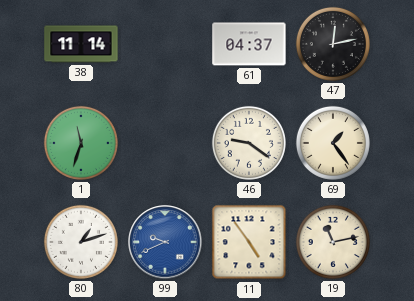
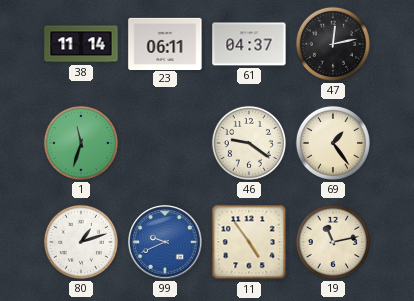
23: none -> 06:11 (165, 43)
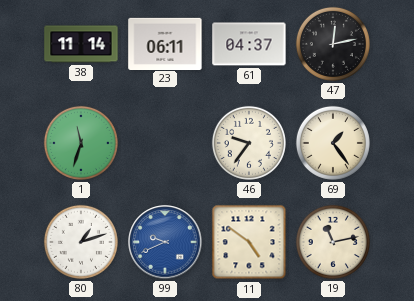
46: 9:21 -> 9:36 (249, 143)
11: 4:54 -> 4:51 (249, 242)
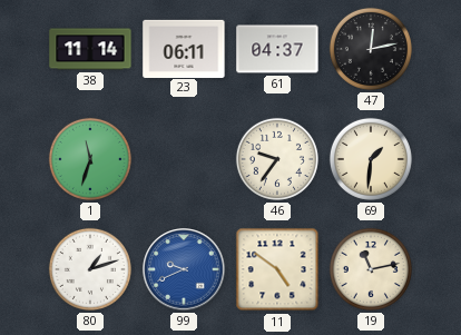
69: 1:24 -> 1:31 (371, 159)
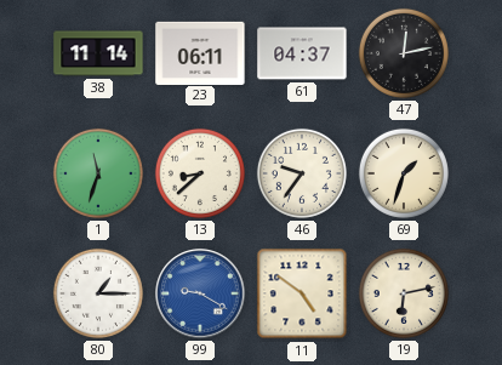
13: none -> 8:38 (200, 173)
69: 1:31 -> 1:33 (404, 173)
80: 1:12 -> 1:15 (98, 293)
99: 9:41 -> 9:20 (200, 293)
19: 11:13 -> 6:13 (404, 293)
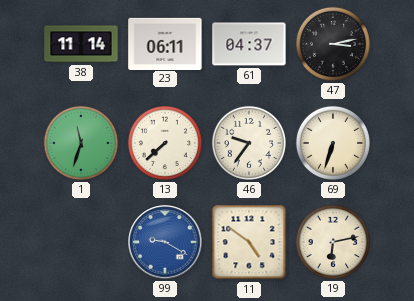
47: 12:13 -> 3:13 (333, 44)
13: 8:38 -> 7:38 (165, 143)
69: 1:33 -> 6:33 (333, 143)
80: 1:15 -> none (98, 293)
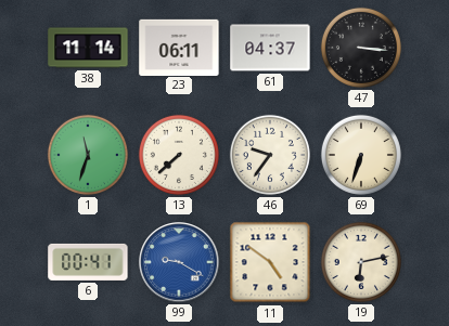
47: 3:13 -> 3:16 (361, 48)
6: none -> 00:41 (88, 262)
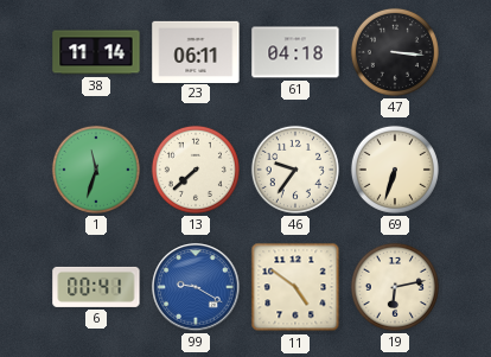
61: 04:37 -> 04:18 (295, 52)
